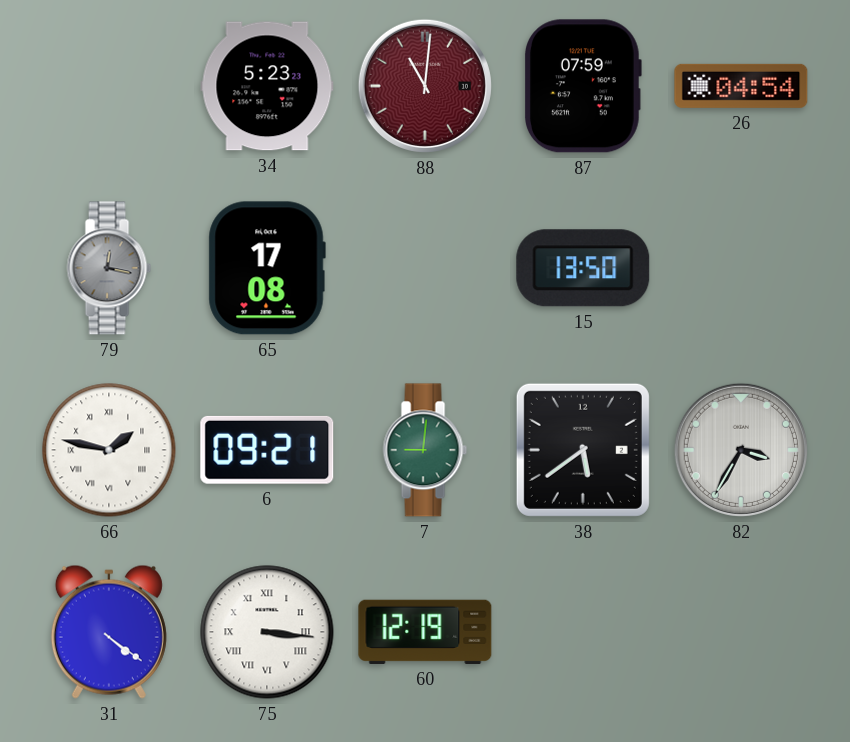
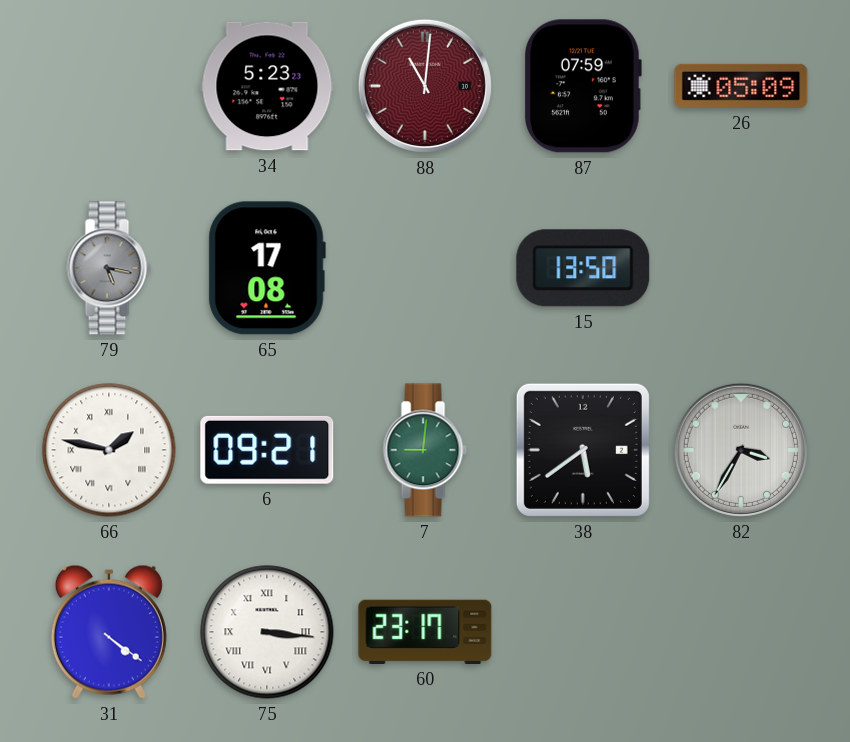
26: 04:54 -> 05:09 (741, 86)
79: 12:17 -> 5:17 (109, 268)
60: 12:19 -> 23:17 (425, 632)
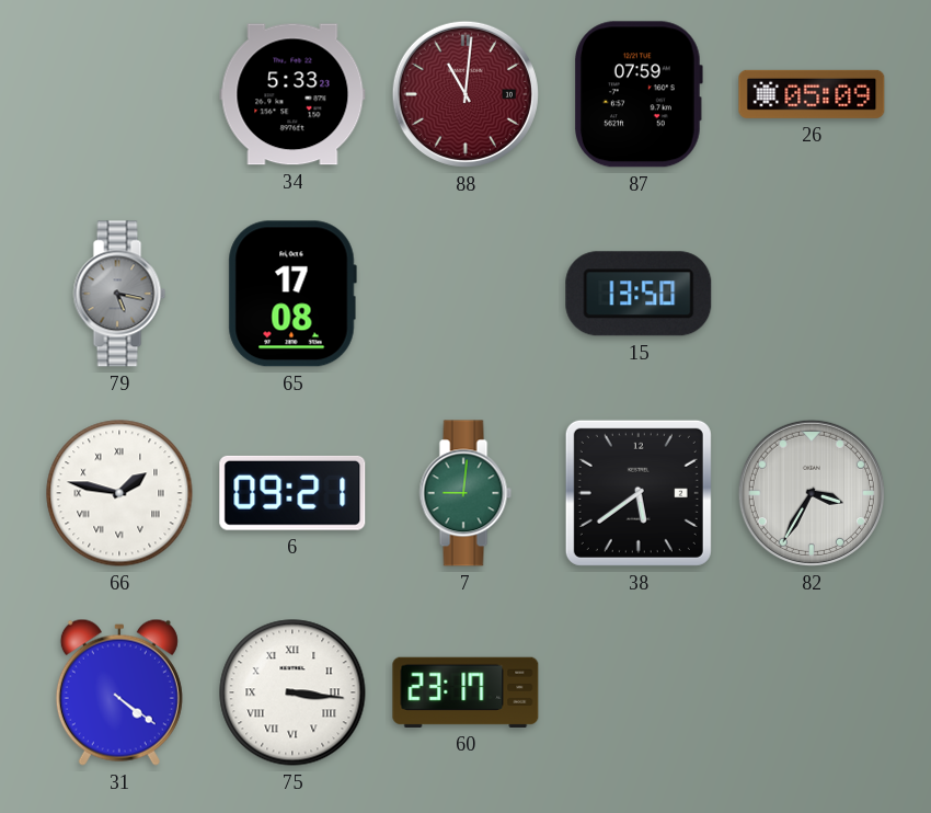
34: 5:23 -> 5:33 (292, 94)
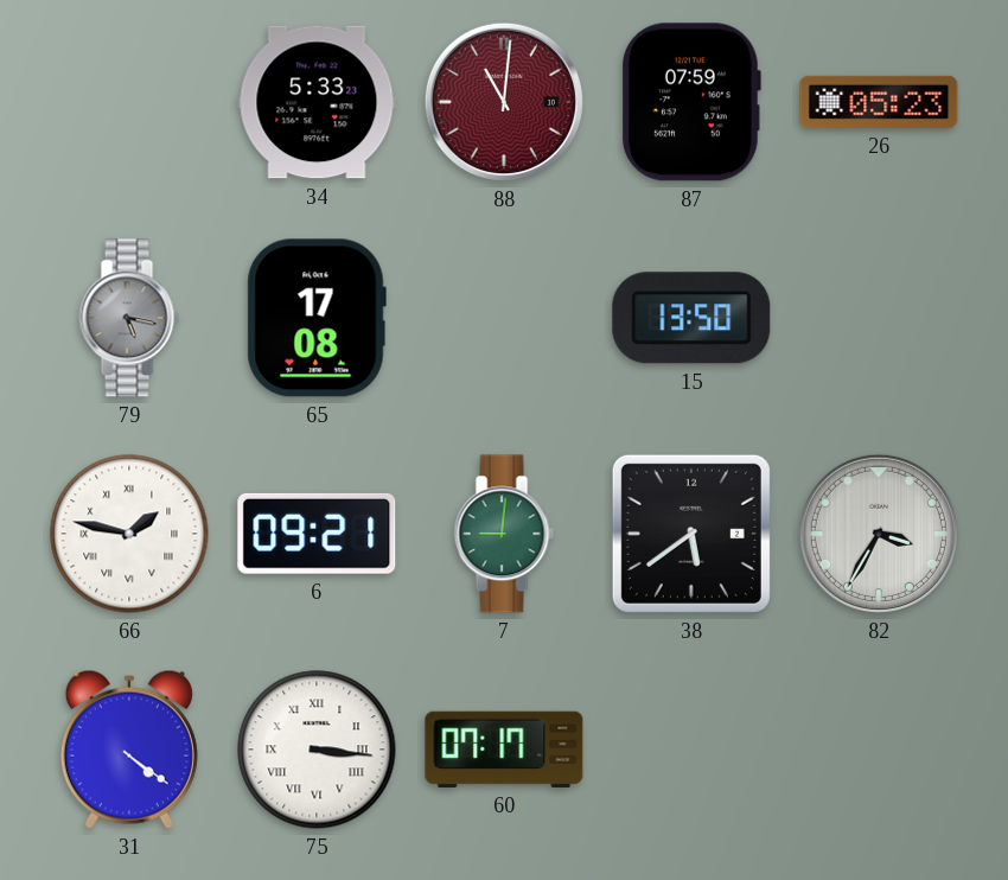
26: 05:09 -> 05:23 (879, 102)
60: 23:17 -> 07:17 (504, 750)
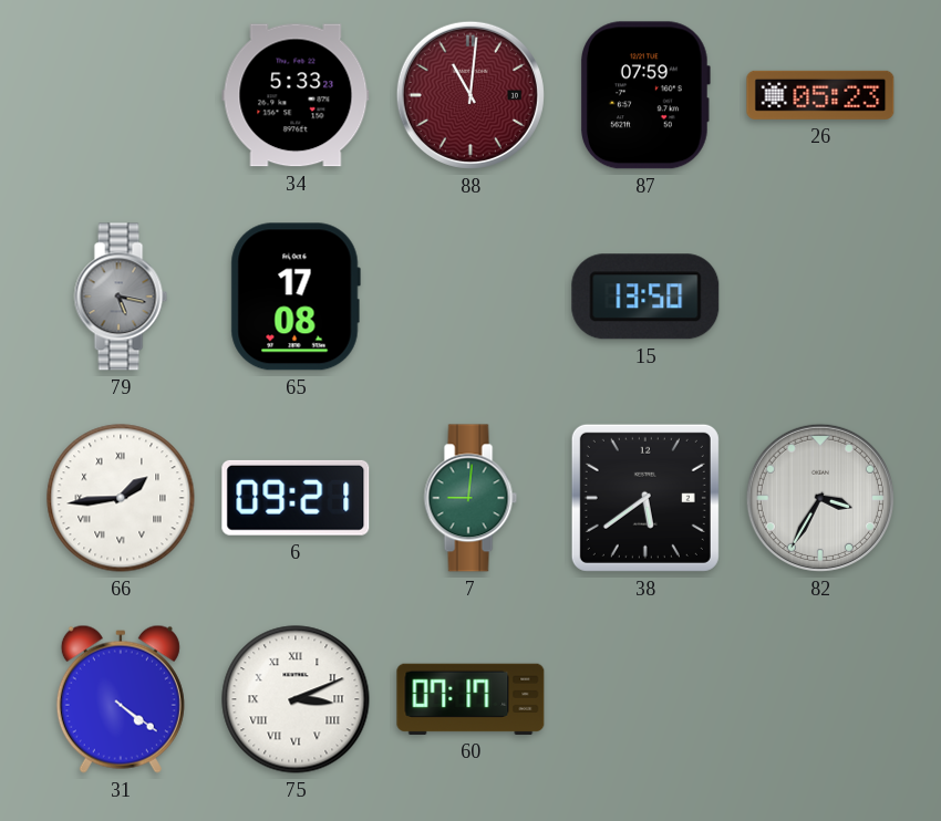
66: 1:47 -> 1:44 (121, 498)
75: 3:16 -> 3:11 (296, 699)
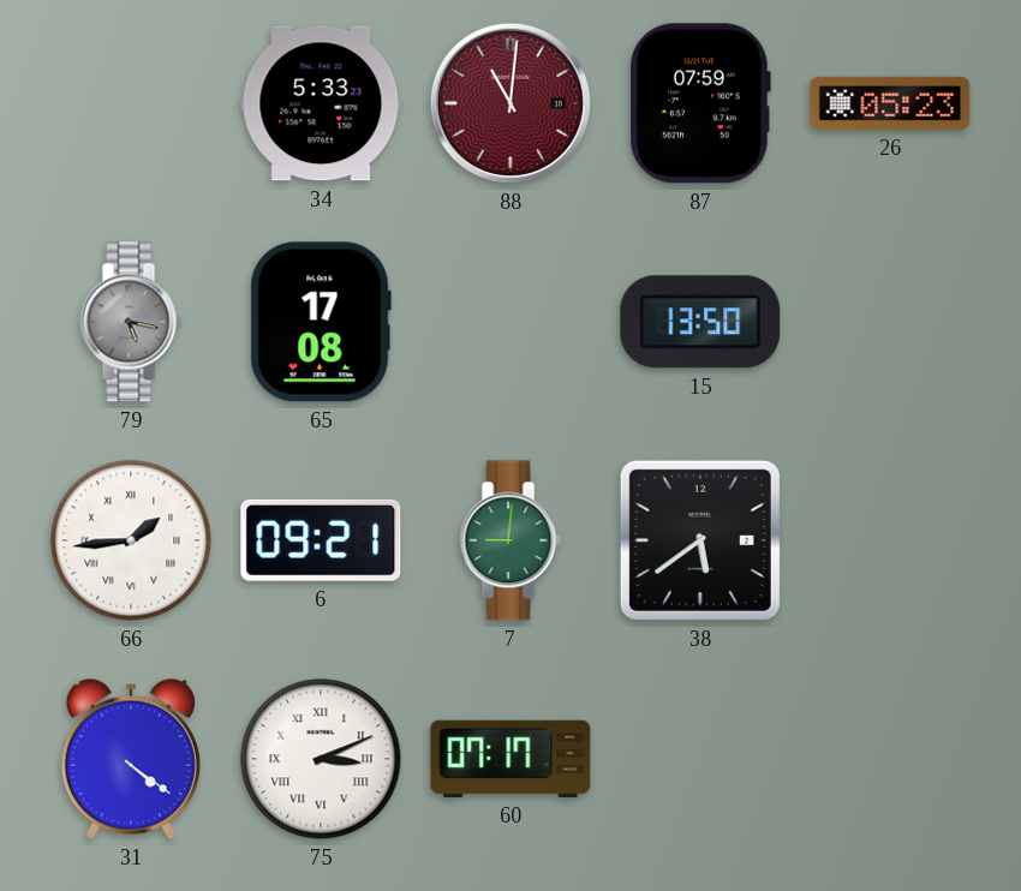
82: 3:35 -> none (820, 498)
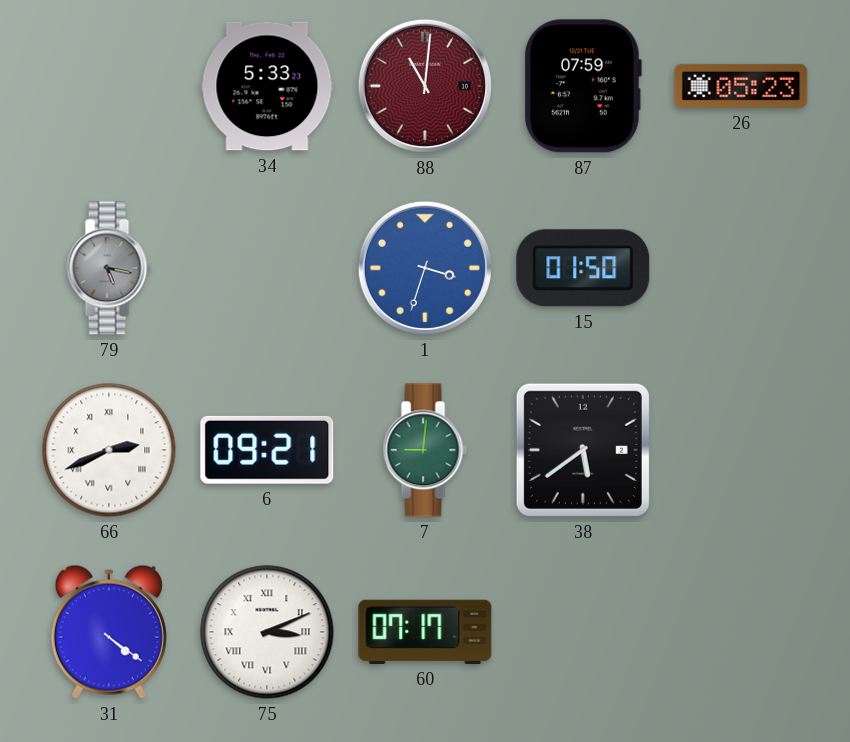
65: 17:08 -> none (321, 322)
1: none -> 3:33 (425, 268)
15: 13:50 -> 01:50 (583, 268)
66: 1:44 -> 2:41 (109, 450)
